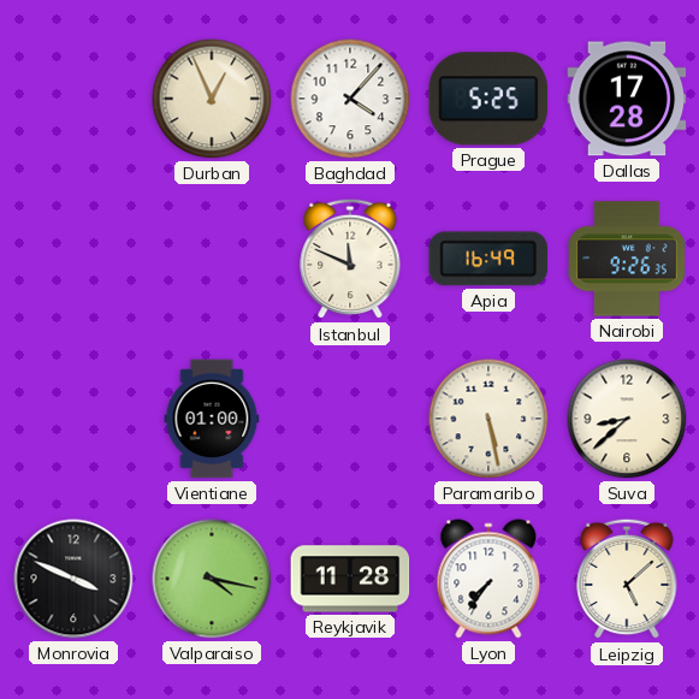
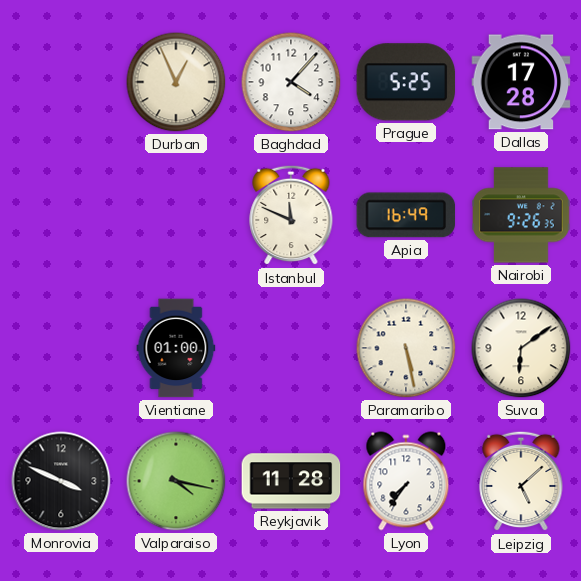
Suva: 8:38 -> 6:09 (521, 348)
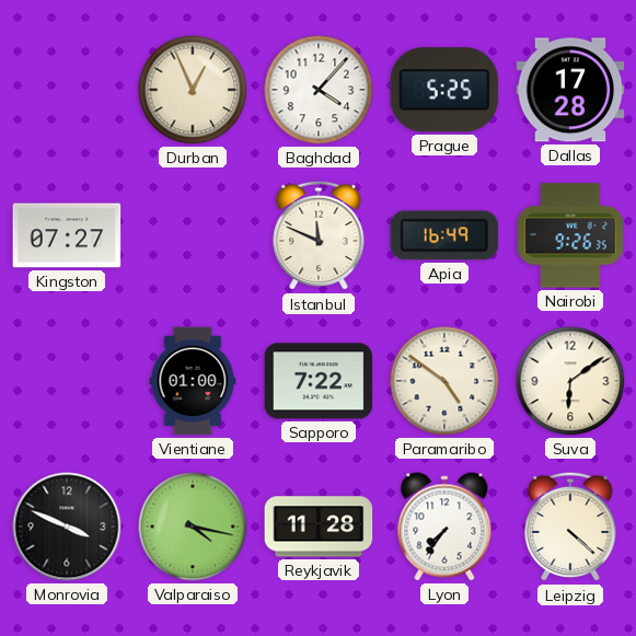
Kingston: none -> 07:27 (67, 235)
Sapporo: none -> 7:22 (319, 381)
Paramaribo: 5:28 -> 4:51 (444, 381)
Leipzig: 5:08 -> 4:22 (570, 527)
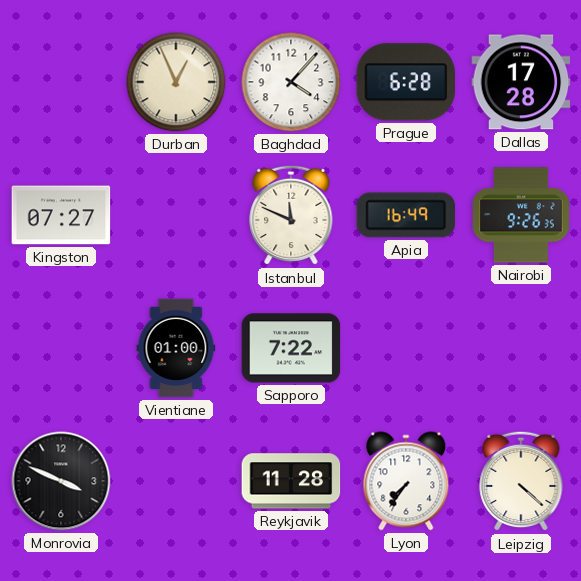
Prague: 5:25 -> 6:28 (406, 82)
Paramaribo: 4:51 -> none (444, 381)
Suva: 6:09 -> none (570, 381)
Valparaiso: 4:17 -> none (193, 527)
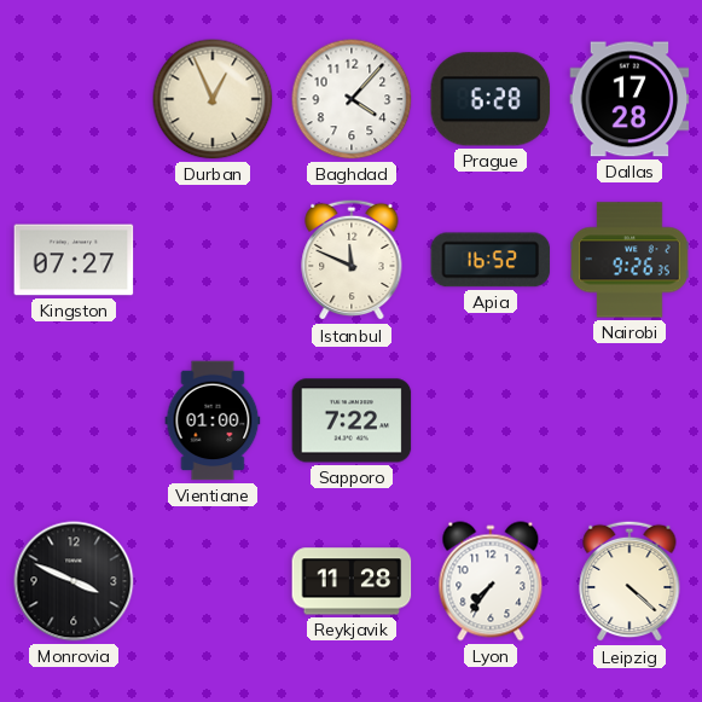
Apia: 16:49 -> 16:52 (491, 260)
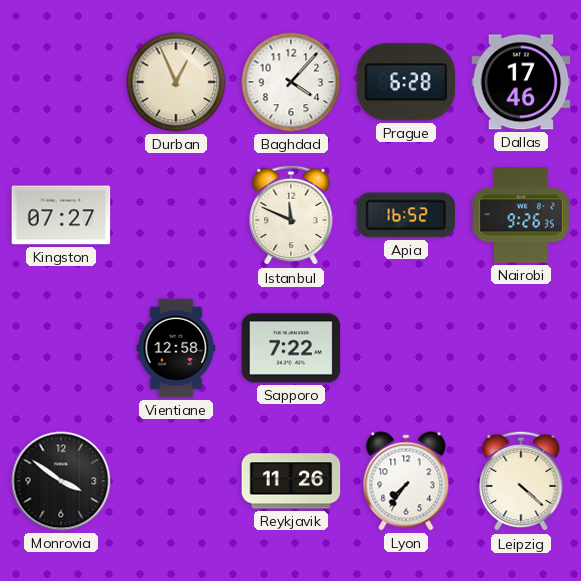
Dallas: 17:28 -> 17:46 (521, 82)
Vientiane: 01:00 -> 12:58 (176, 348)
Monrovia: 3:49 -> 3:51 (61, 481)
Reykjavik: 11:28 -> 11:26 (291, 481)
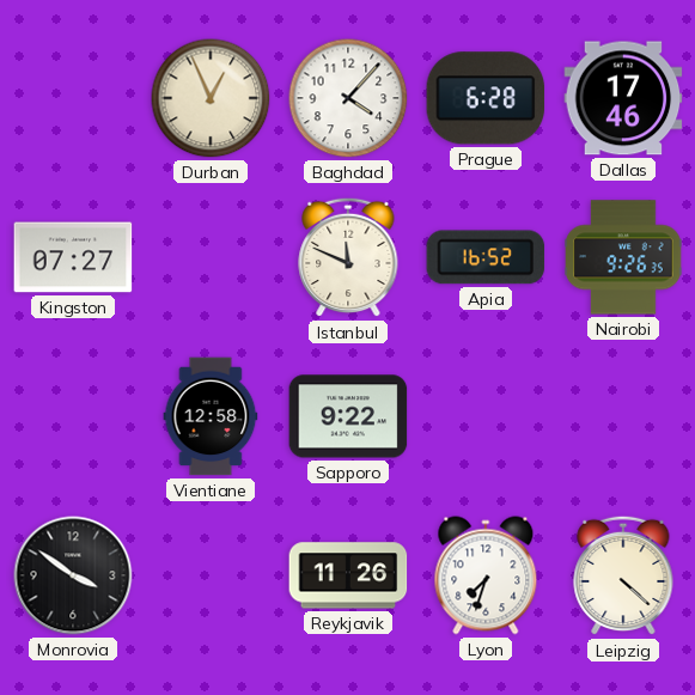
Sapporo: 7:22 -> 9:22 (348, 416)
Lyon: 7:36 -> 7:33 (486, 575)
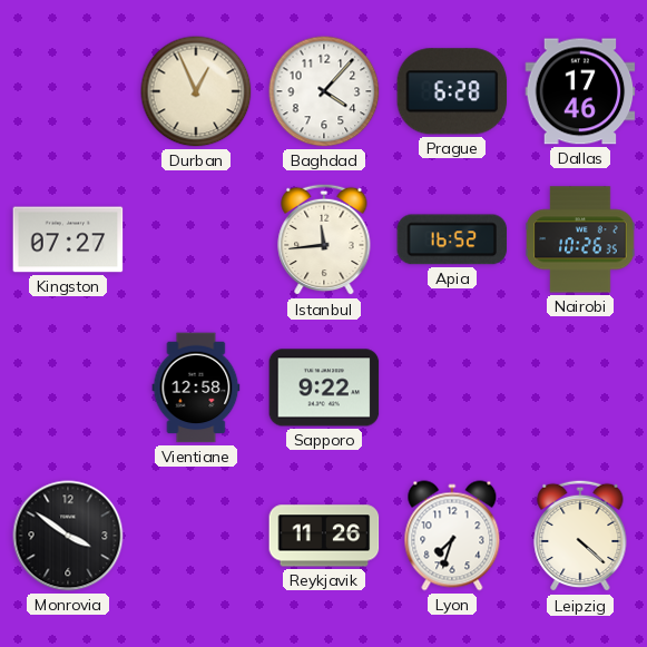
Istanbul: 11:49 -> 11:44 (324, 239)
Nairobi: 9:26 -> 10:26 (580, 239)
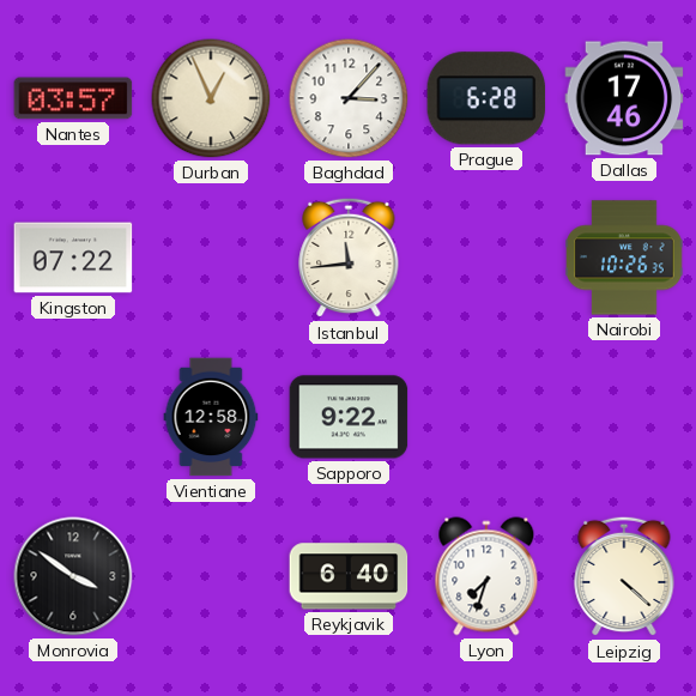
Nantes: none -> 03:57 (73, 98)
Baghdad: 4:07 -> 3:07 (349, 98)
Kingston: 07:27 -> 07:22 (73, 258)
Apia: 16:52 -> none (452, 239)
Reykjavik: 11:26 -> 6:40 (349, 576)
